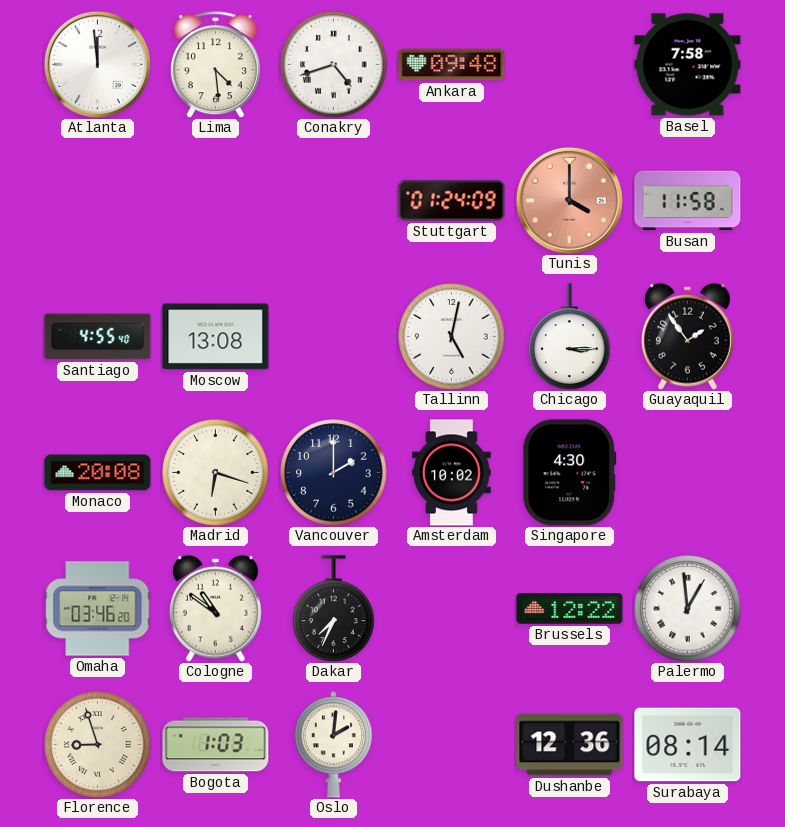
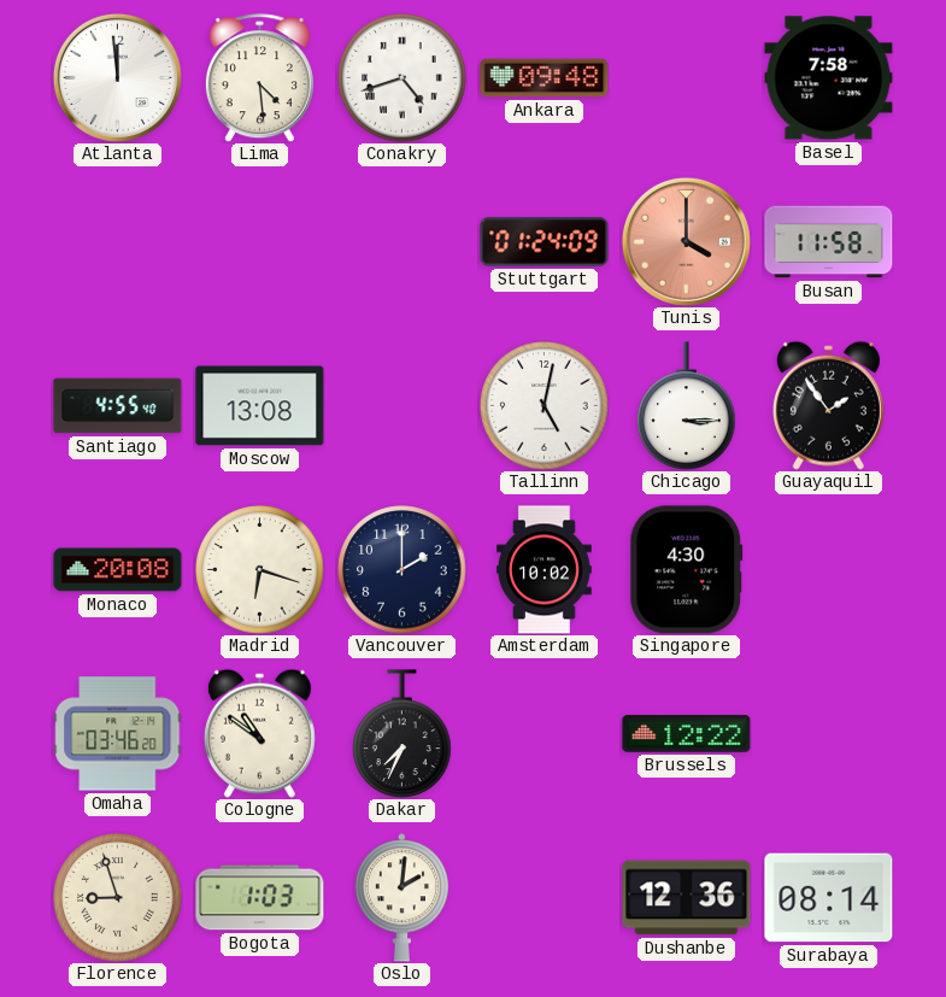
Palermo: 12:59 -> none (688, 609)
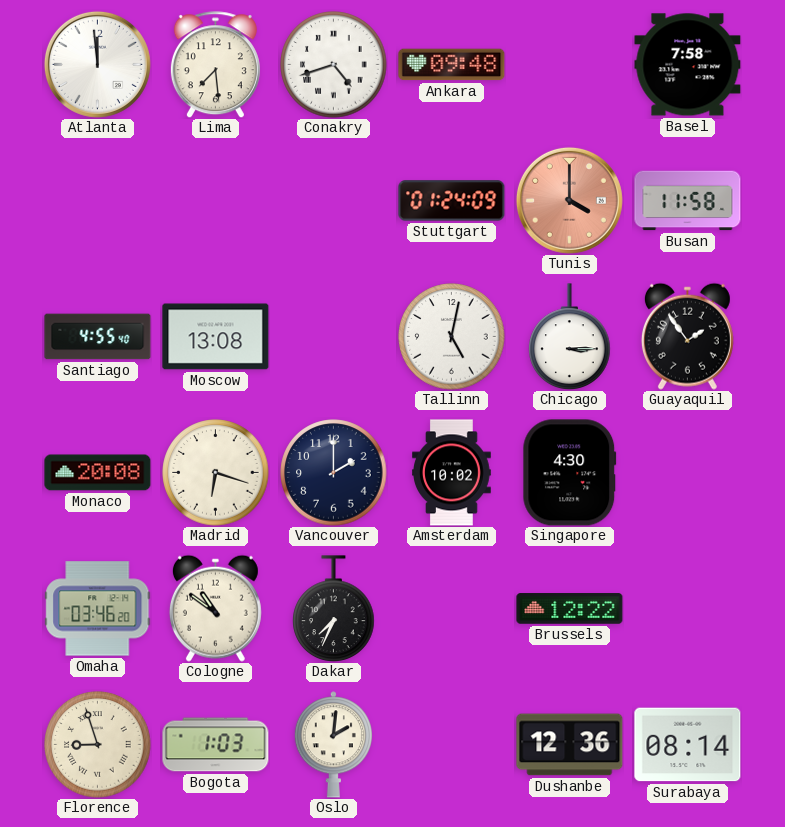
Lima: 4:29 -> 7:29 (215, 65)
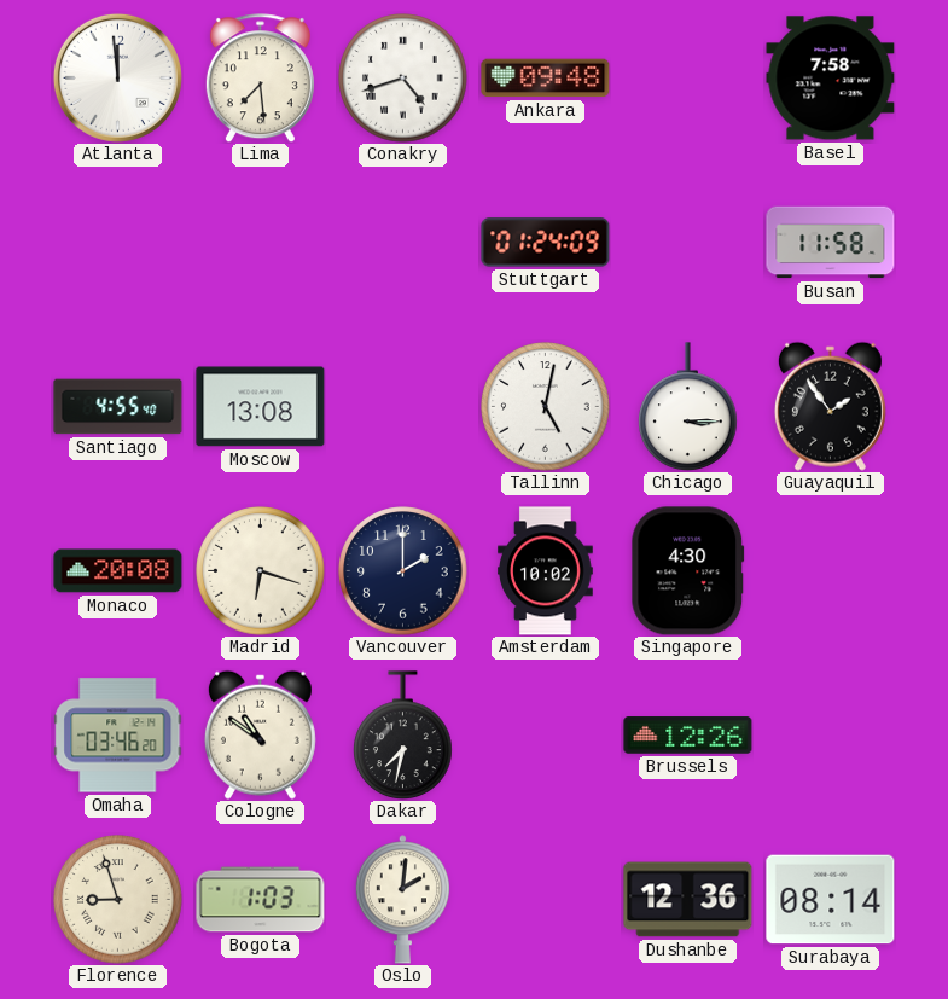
Tunis: 4:00 -> none (569, 200)
Dakar: 7:34 -> 7:32 (403, 734)
Brussels: 12:22 -> 12:26 (688, 736)
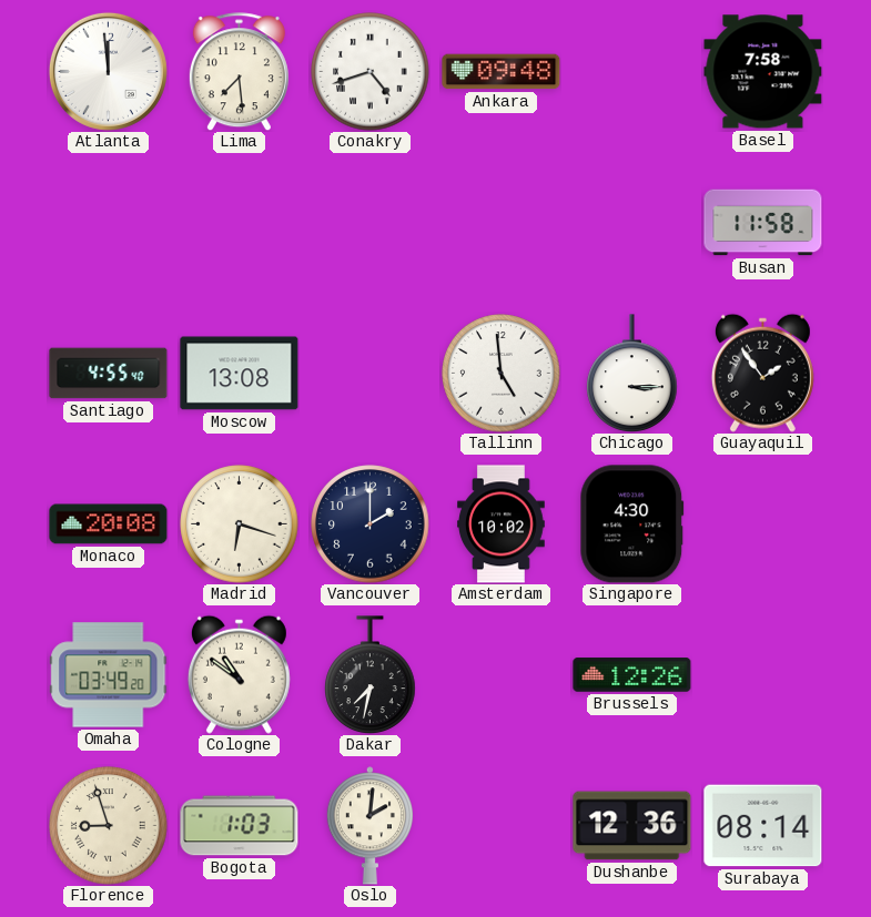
Stuttgart: 01:24 -> none (546, 243)
Tallinn: 5:02 -> 4:59 (502, 374)
Omaha: 03:46 -> 03:49 (109, 675)
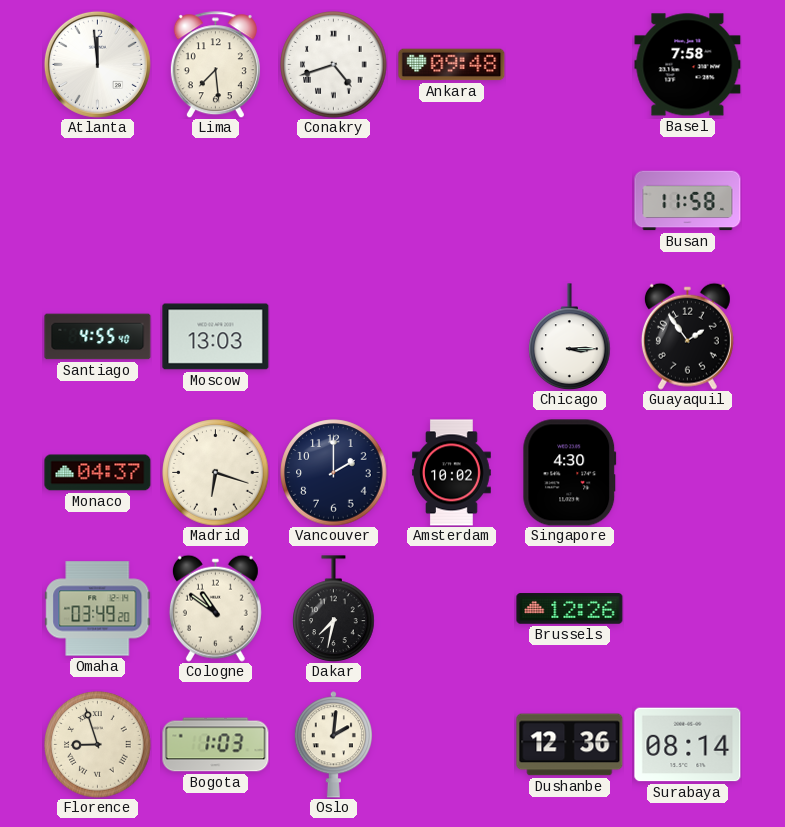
Moscow: 13:08 -> 13:03 (216, 337)
Tallinn: 4:59 -> none (502, 374)
Monaco: 20:08 -> 04:37 (98, 473)
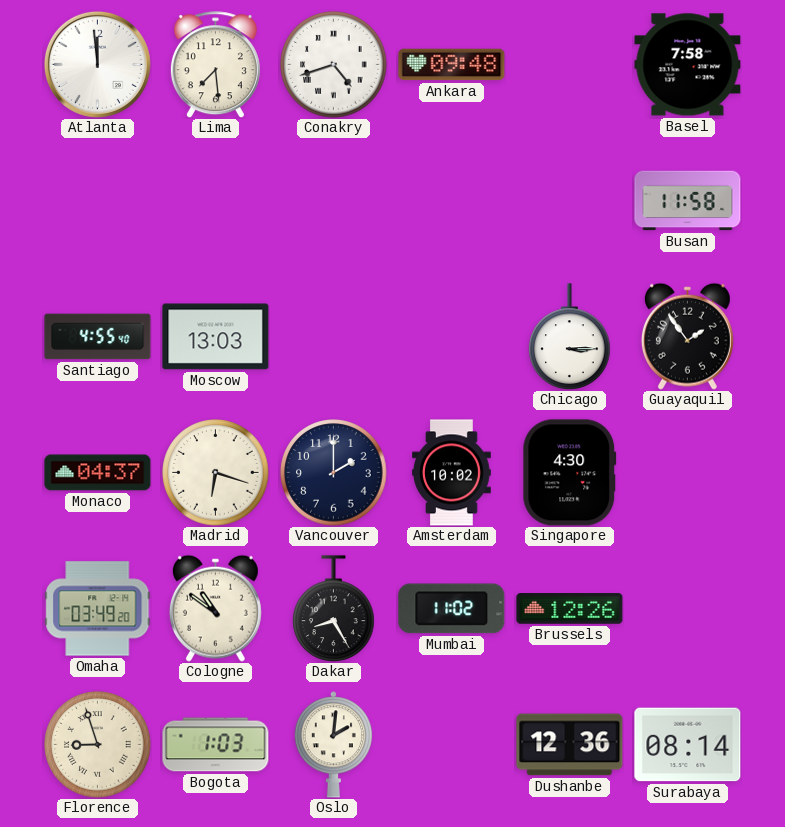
Dakar: 7:32 -> 8:25 (334, 608)
Mumbai: none -> 11:02 (452, 609)
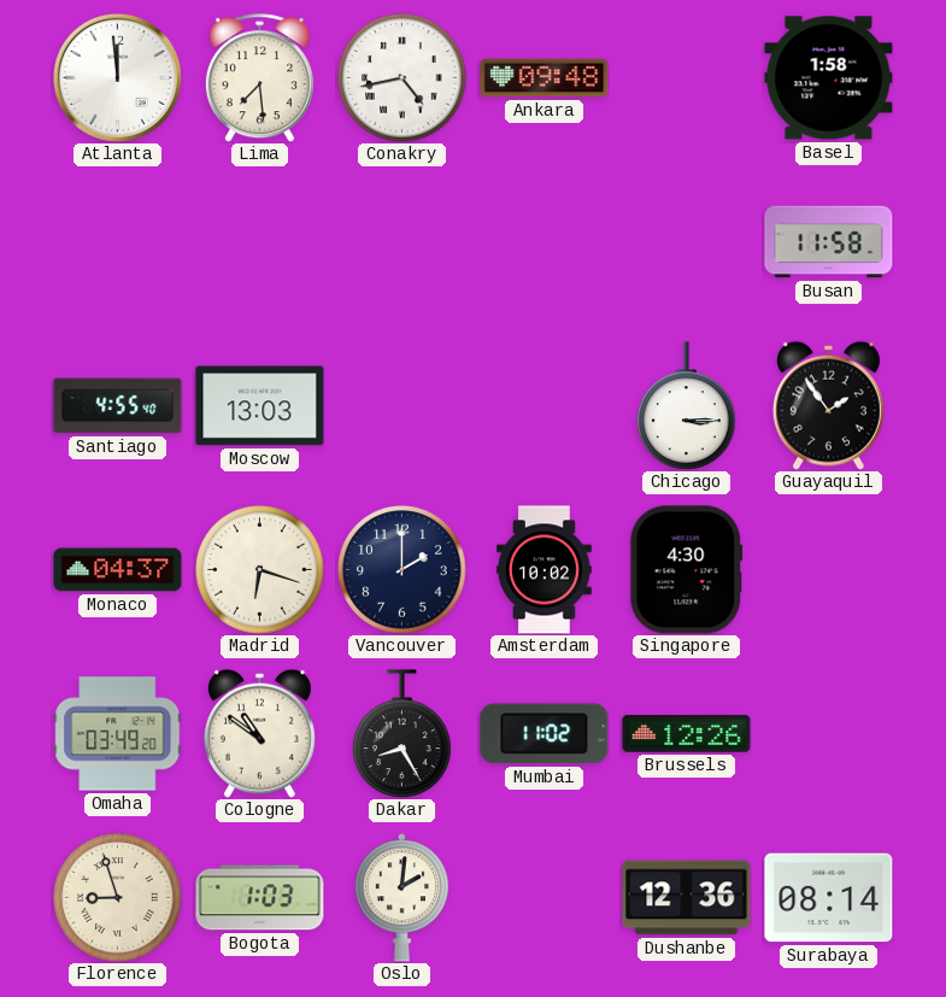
Conakry: 4:42 -> 4:43 (403, 78)
Basel: 7:58 -> 1:58 (829, 78)
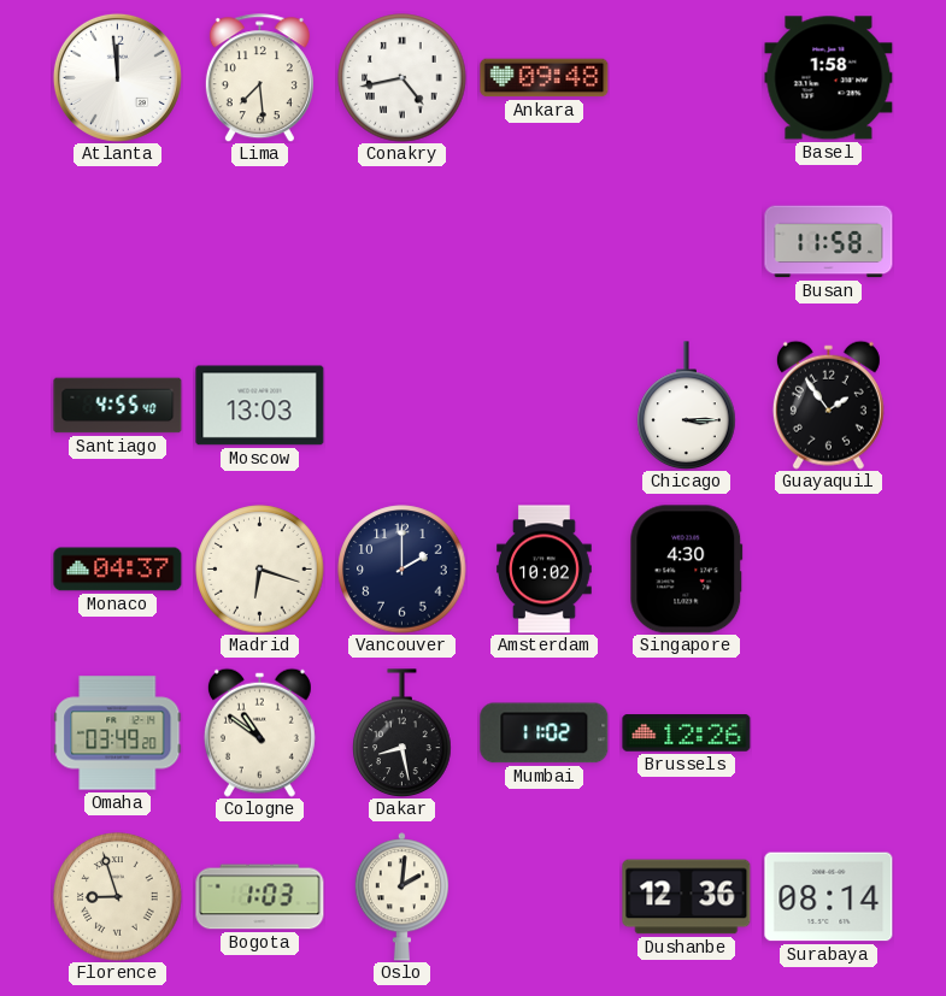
Dakar: 8:25 -> 8:28 (403, 732)
